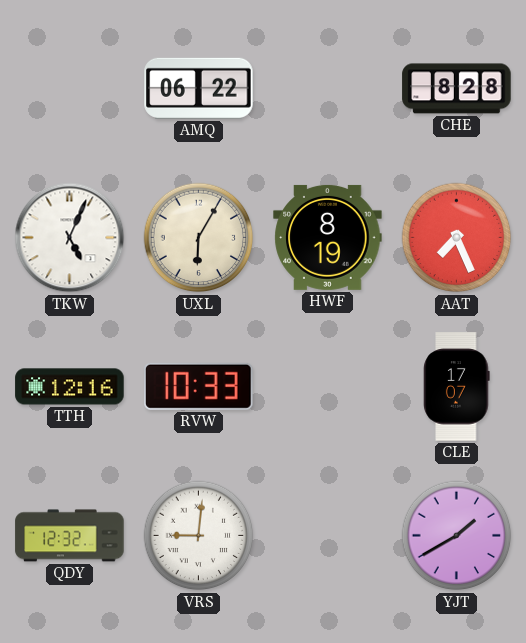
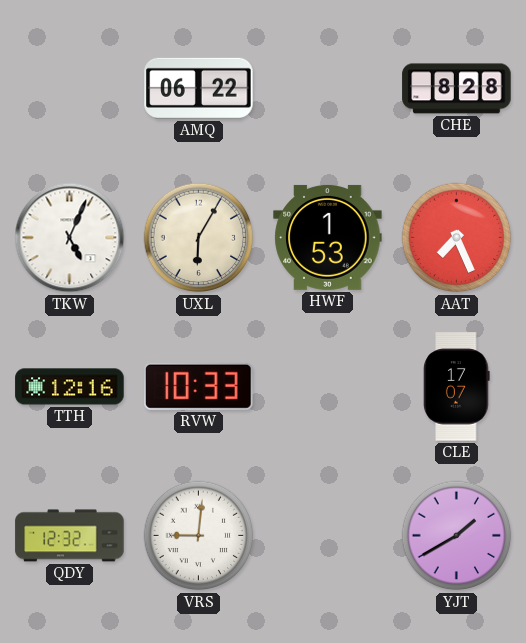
HWF: 8:19 -> 1:53 (328, 237)
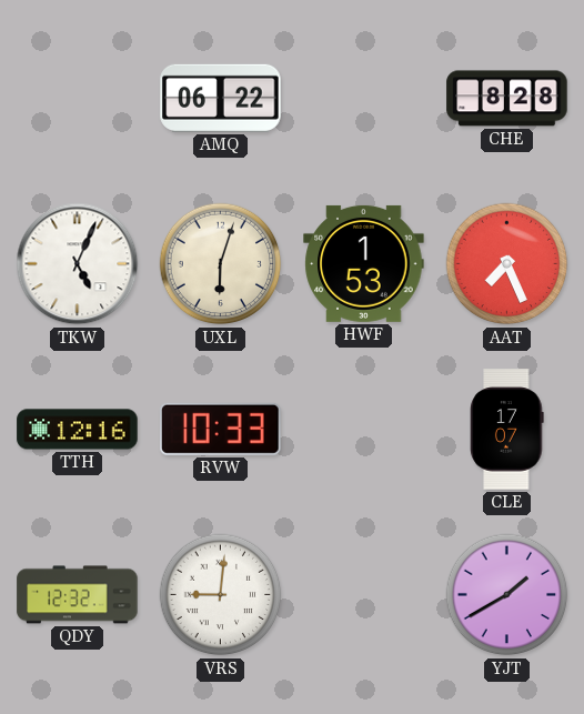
UXL: 6:05 -> 6:03 (221, 264)
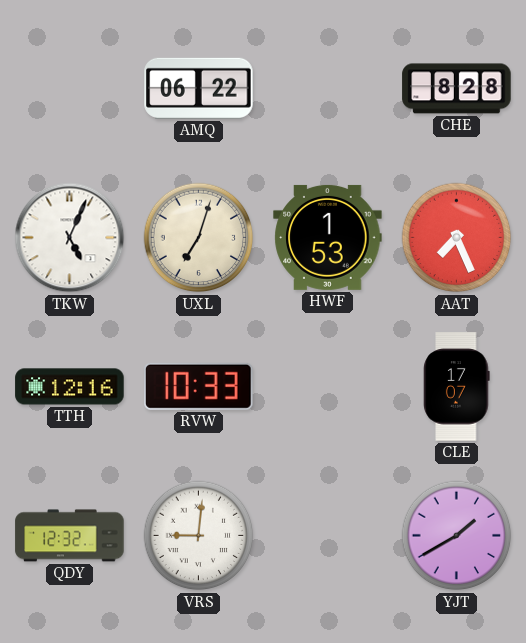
UXL: 6:03 -> 7:03 (199, 238)
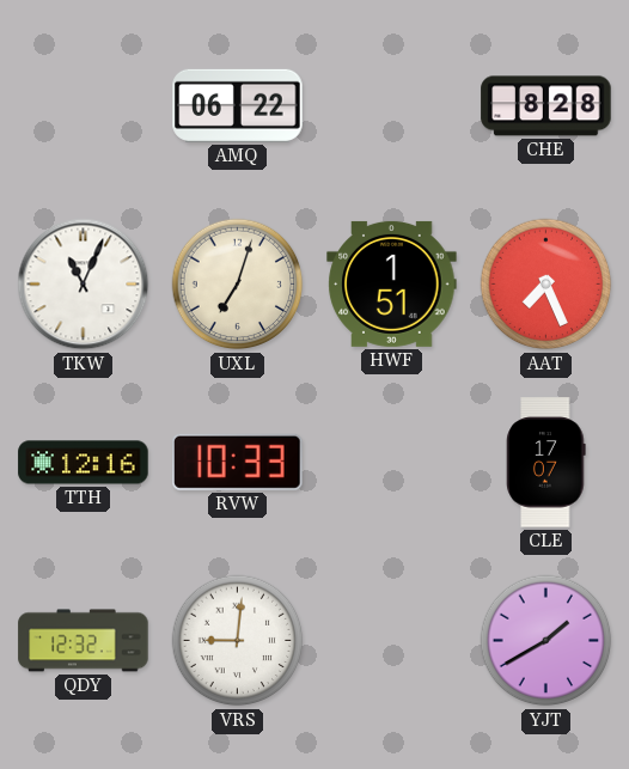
TKW: 5:04 -> 11:04 (84, 285)
HWF: 1:53 -> 1:51 (392, 283)
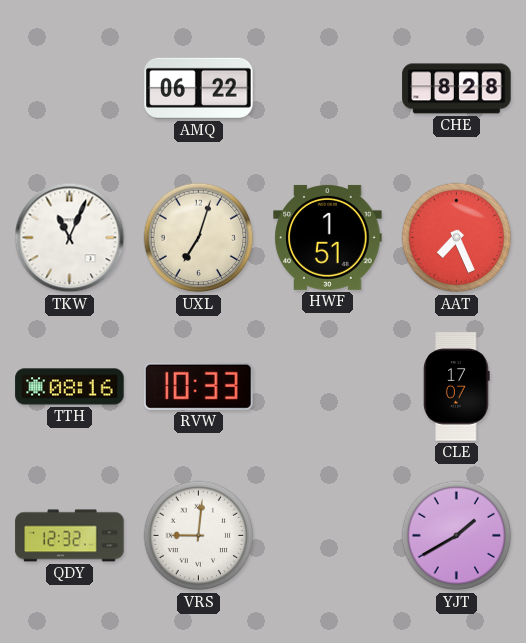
TTH: 12:16 -> 08:16 (70, 387)
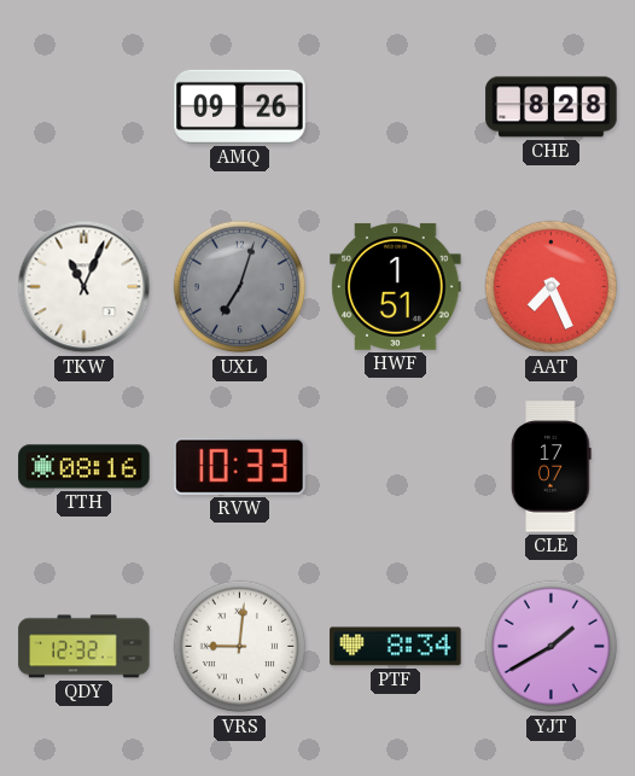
AMQ: 06:22 -> 09:26 (240, 106)
UXL dial: cream -> grey (240, 287)
PTF: none -> 8:34 (396, 647)
